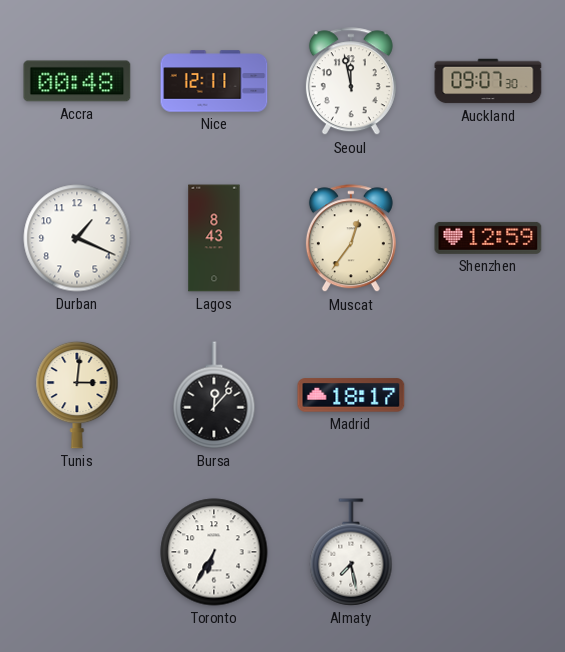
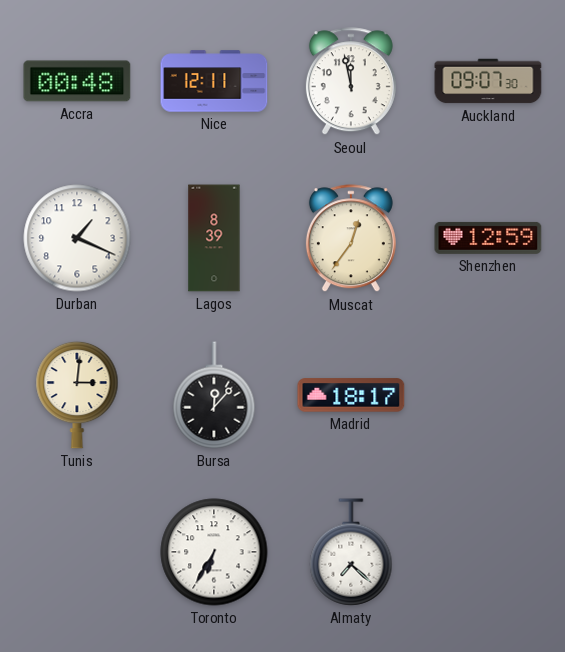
Lagos: 8:43 -> 8:39 (214, 238)
Almaty: 7:28 -> 7:22 (351, 552)
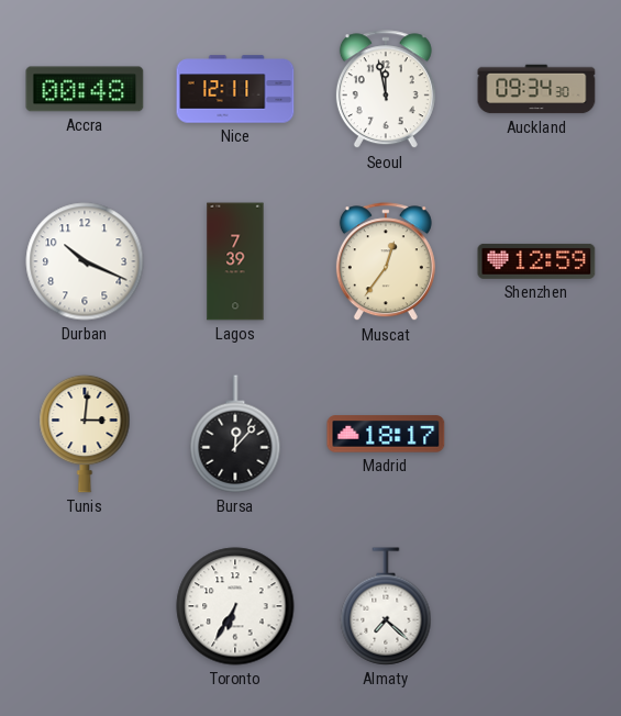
Auckland: 09:07 -> 09:34 (536, 89)
Durban: 1:19 -> 10:19 (85, 261)
Lagos: 8:39 -> 7:39 (235, 261)
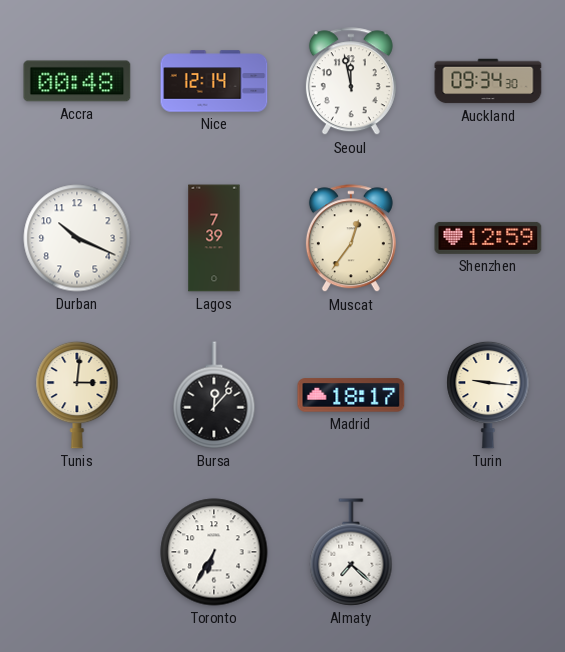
Nice: 12:11 -> 12:14 (214, 81)
Turin: none -> 9:16 (488, 395)
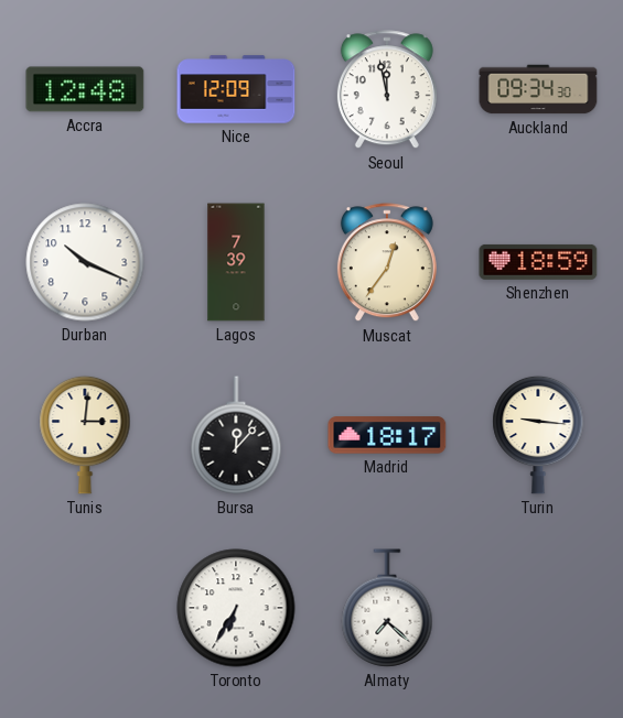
Accra: 00:48 -> 12:48 (85, 89)
Nice: 12:14 -> 12:09 (236, 89)
Shenzhen: 12:59 -> 18:59 (538, 262)
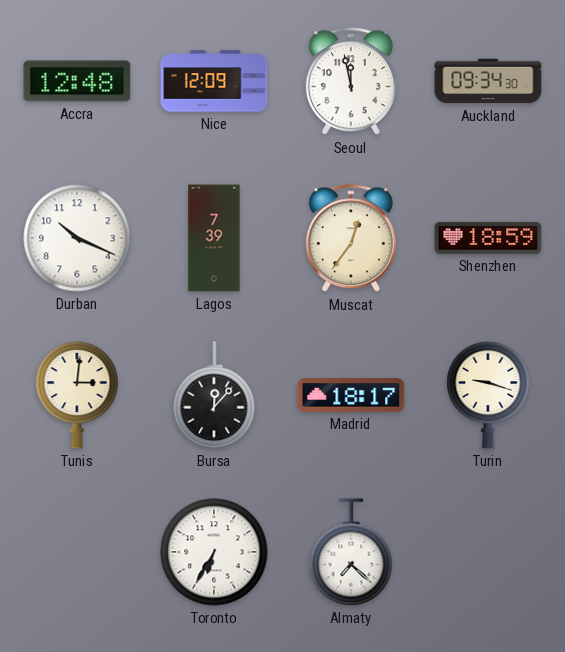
Turin: 9:16 -> 9:18 (488, 395)
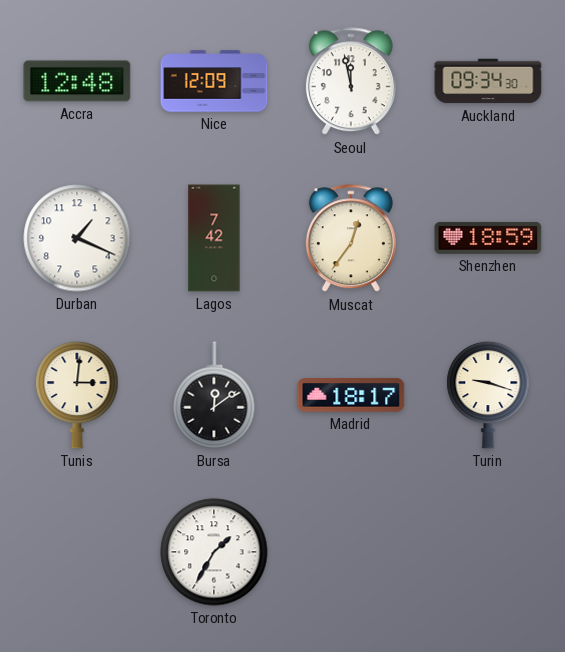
Durban: 10:19 -> 1:19 (77, 238)
Lagos: 7:39 -> 7:42 (214, 238)
Bursa: 12:07 -> 12:09 (214, 395)
Toronto: 6:35 -> 1:35 (214, 552)
Almaty: 7:22 -> none (351, 552)
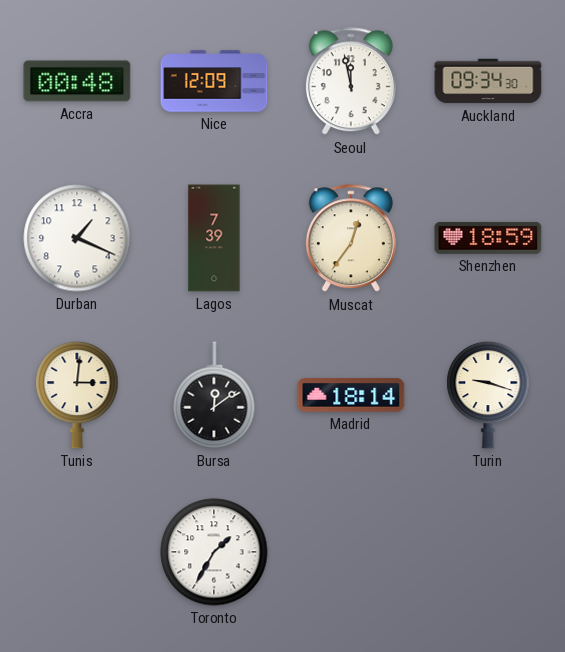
Accra: 12:48 -> 00:48 (77, 81)
Lagos: 7:42 -> 7:39 (214, 238)
Madrid: 18:17 -> 18:14 (351, 395)
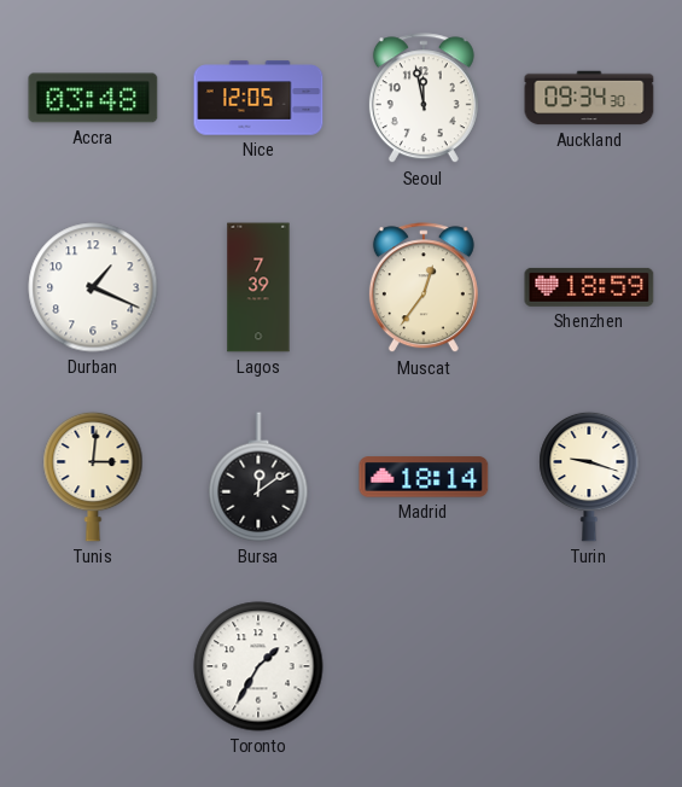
Accra: 00:48 -> 03:48 (93, 98)
Nice: 12:09 -> 12:05 (258, 98)
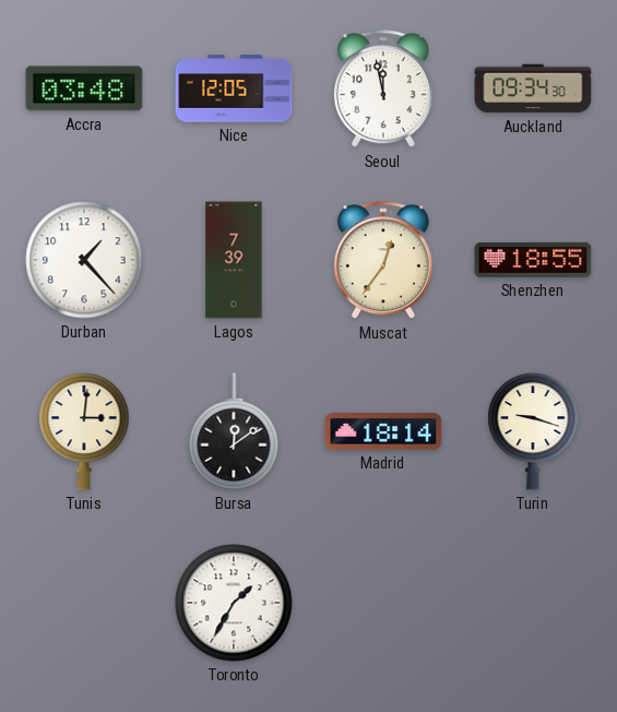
Durban: 1:19 -> 1:23 (84, 260)
Shenzhen: 18:59 -> 18:55 (533, 260)
